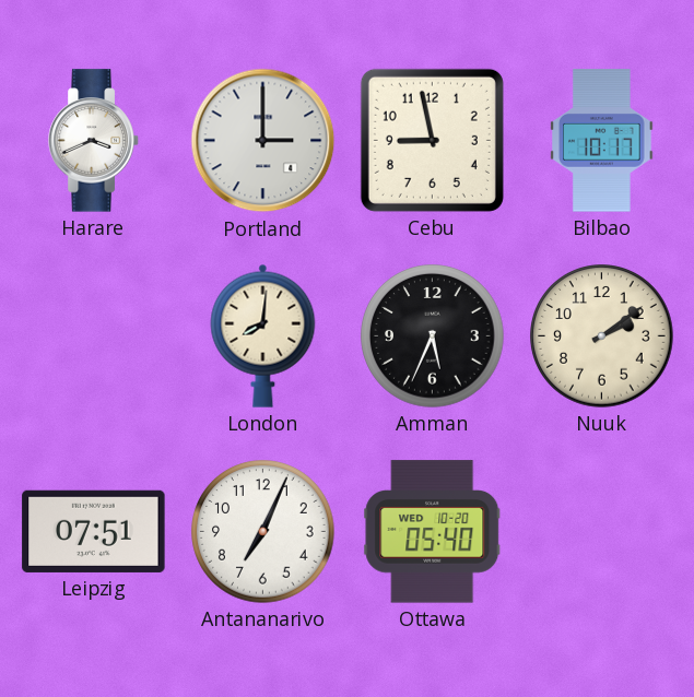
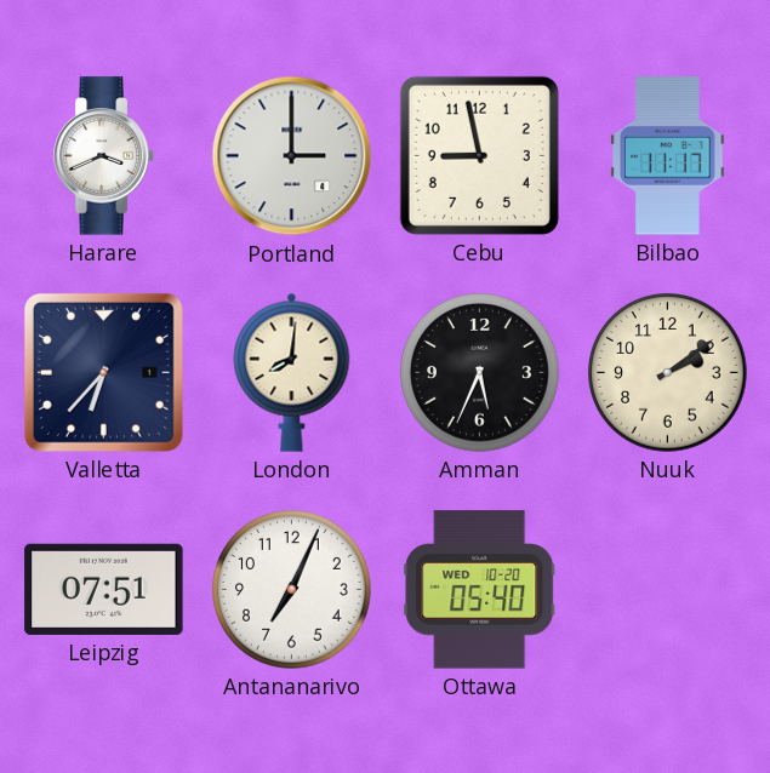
Bilbao: 10:17 -> 11:17 (668, 156)
Valletta: none -> 6:37 (103, 372)
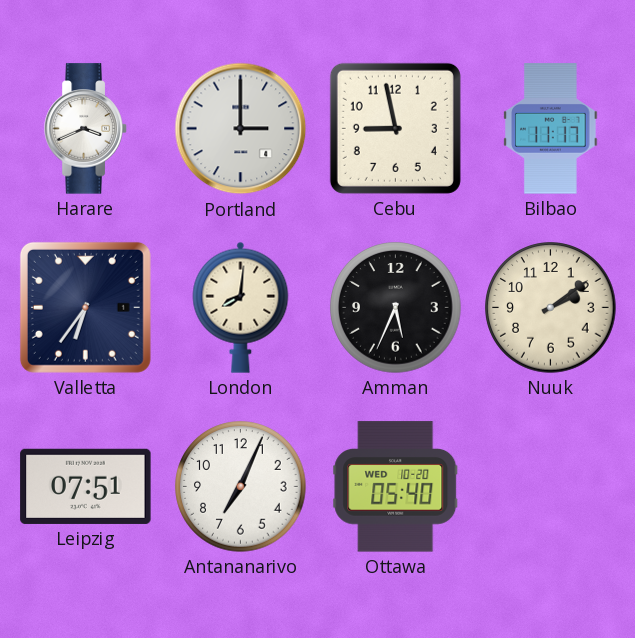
Valletta: 6:37 -> 6:36 (85, 307)
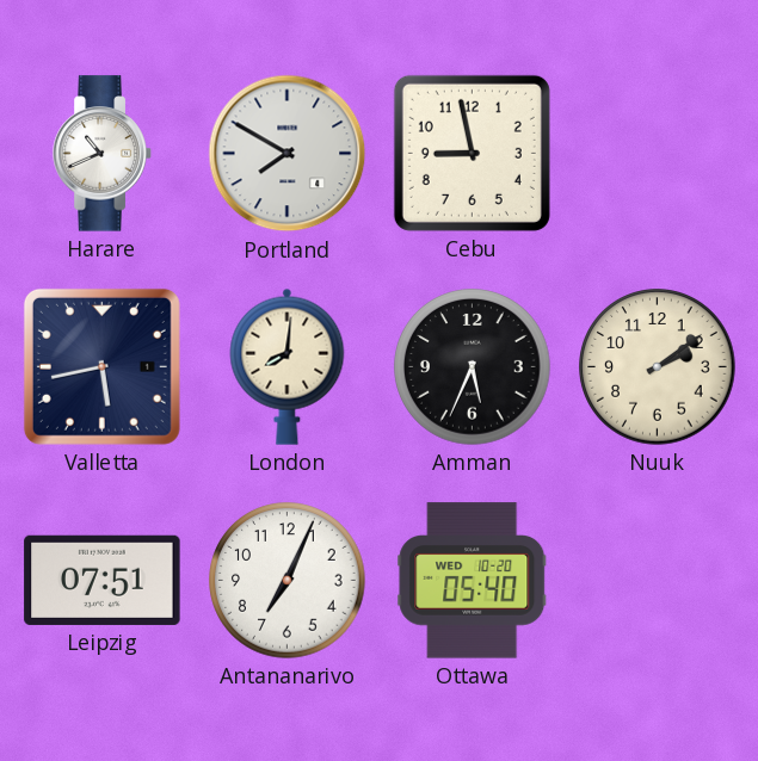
Harare: 3:41 -> 10:41 (103, 154)
Portland: 3:00 -> 7:50 (288, 154)
Bilbao: 11:17 -> none (551, 129)
Valletta: 6:36 -> 5:43 (101, 366)
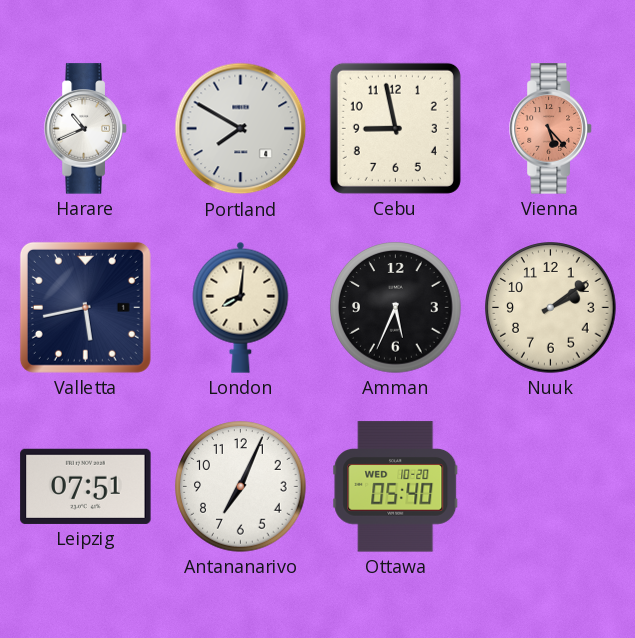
Vienna: none -> 5:23 (551, 129)
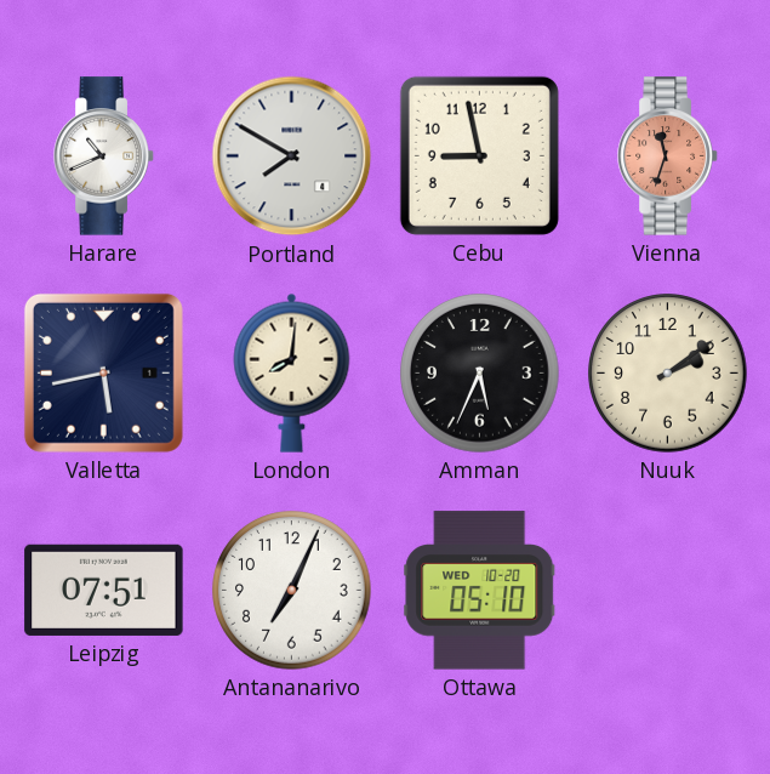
Vienna: 5:23 -> 11:33 (668, 156)
Ottawa: 05:40 -> 05:10 (480, 591)
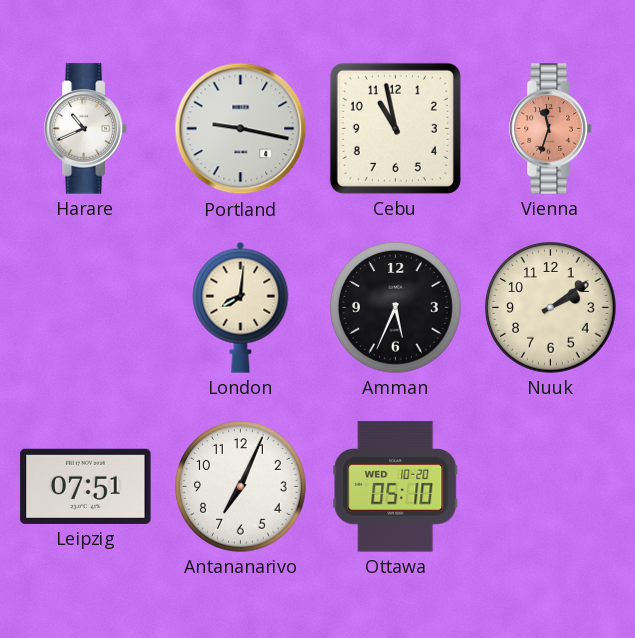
Portland: 7:50 -> 9:17 (241, 129)
Cebu: 8:58 -> 10:58 (395, 128)
Valletta: 5:43 -> none (103, 372)
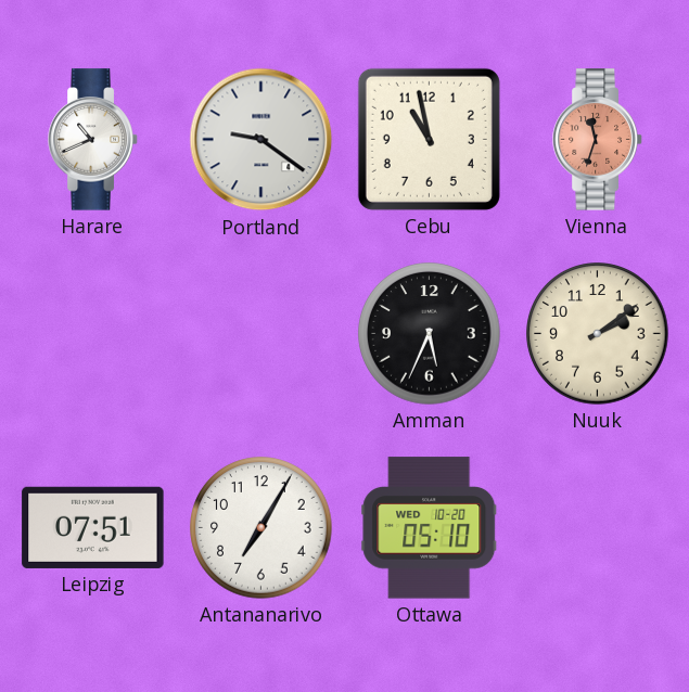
Portland: 9:17 -> 9:21 (261, 140)
London: 8:01 -> none (241, 307)
Antananarivo: 7:04 -> 7:05 (261, 528)
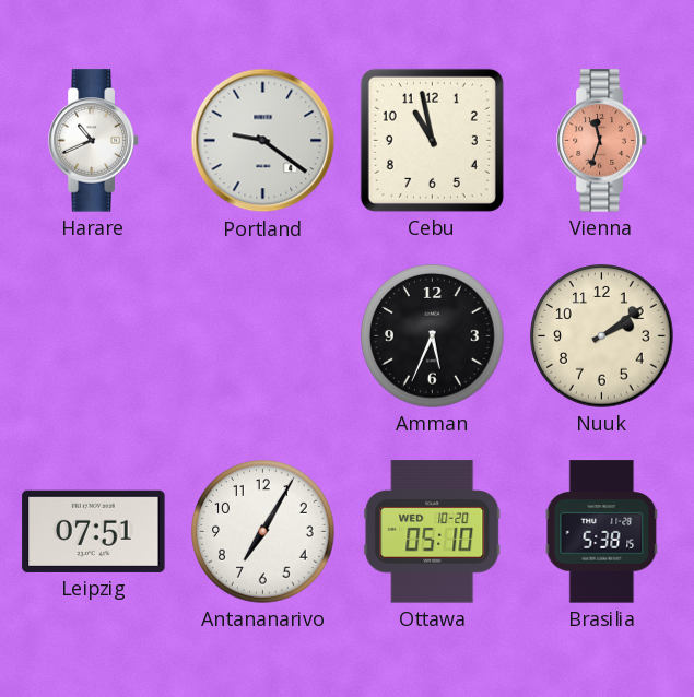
Brasilia: none -> 5:38 (602, 532)
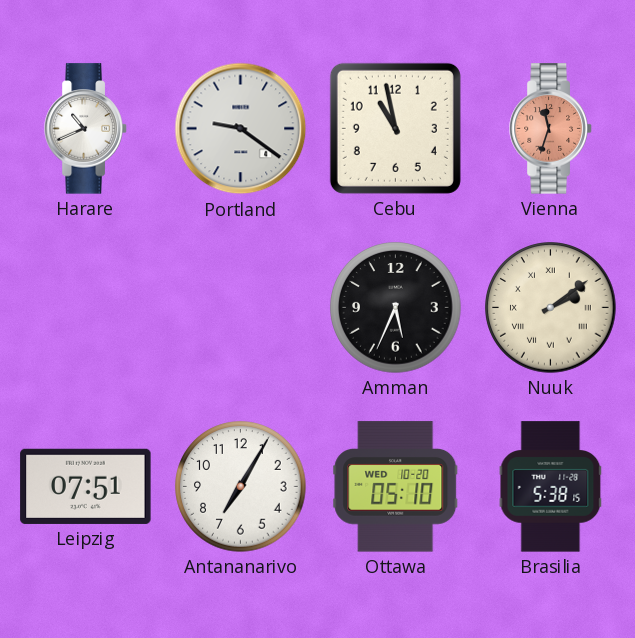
Nuuk numerals: Arabic -> Roman (551, 308)
